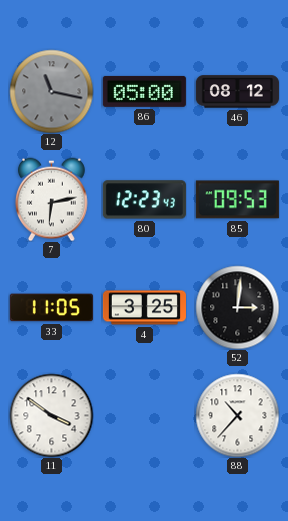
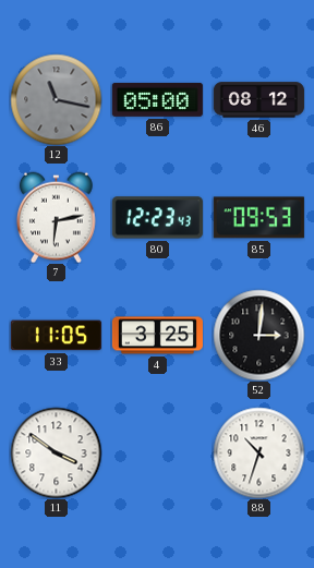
88: 10:37 -> 10:33 (258, 452)
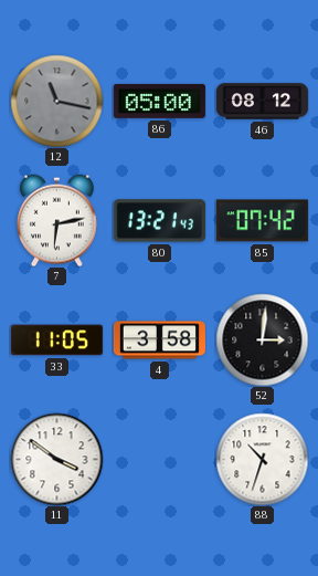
80: 12:23 -> 13:21 (159, 221)
85: 09:53 -> 07:42 (262, 221)
4: 3:25 -> 3:58 (159, 341)
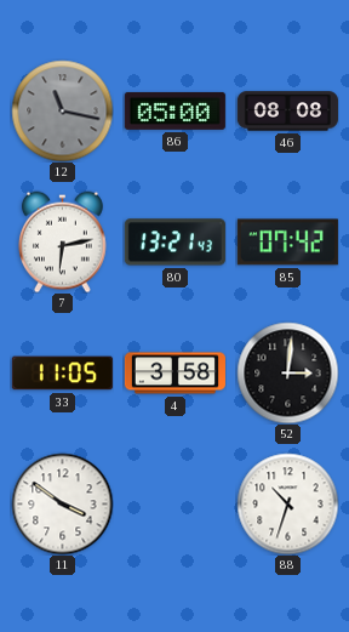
46: 08:12 -> 08:08 (287, 112)
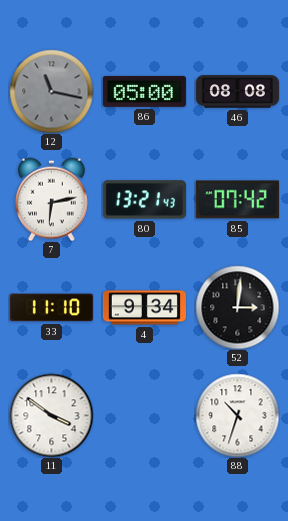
33: 11:05 -> 11:10 (51, 308)
4: 3:58 -> 9:34 (144, 308)
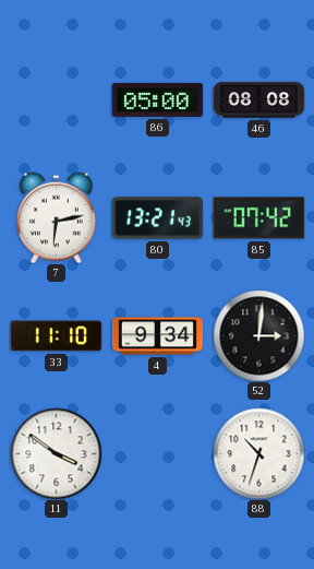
12: 11:17 -> none (51, 91)
